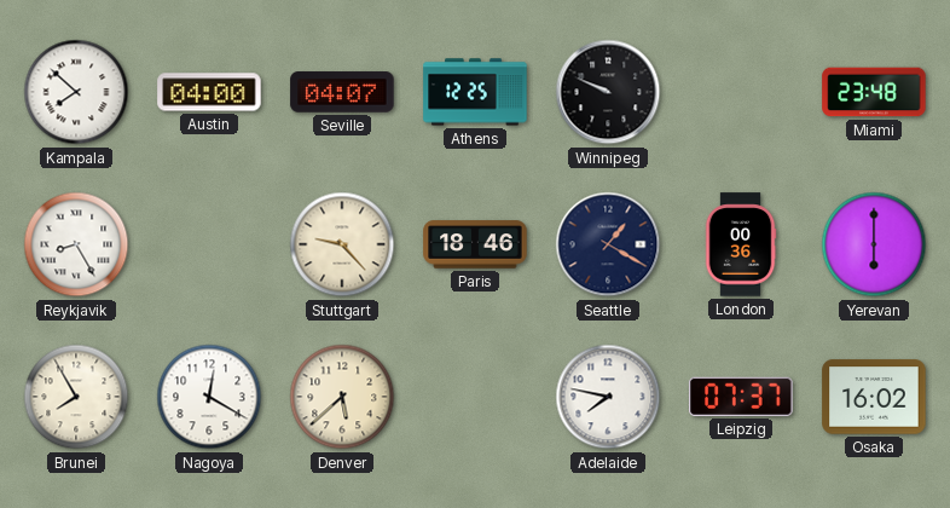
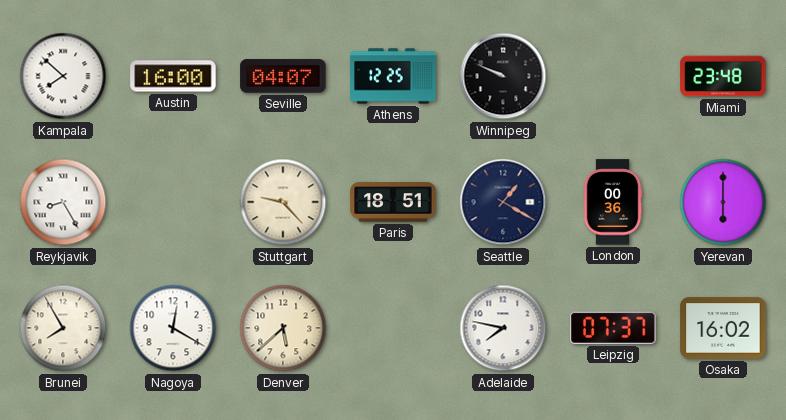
Austin: 04:00 -> 16:00 (173, 76)
Paris: 18:46 -> 18:51 (393, 202)
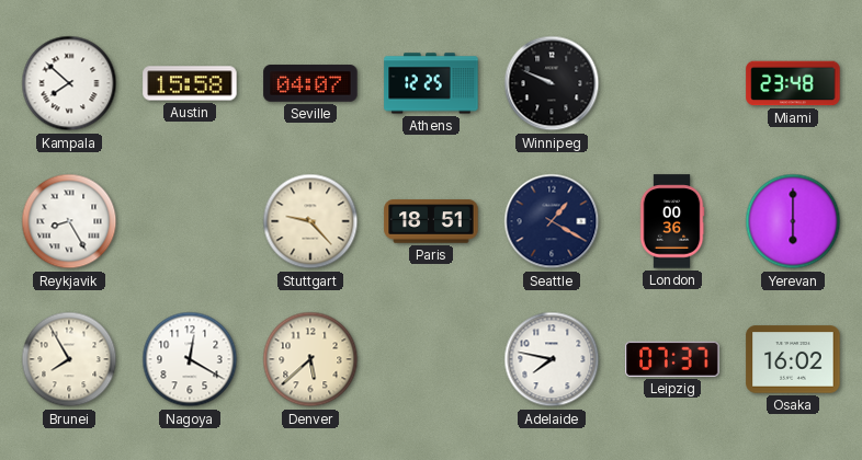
Austin: 16:00 -> 15:58 (190, 83)
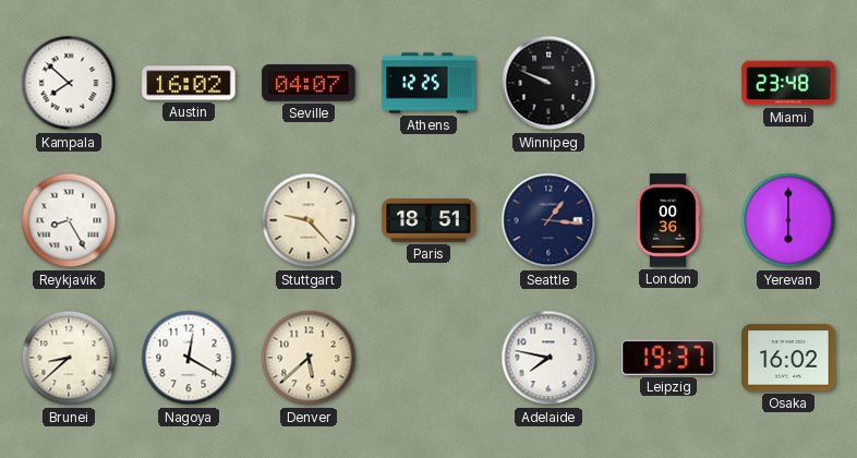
Austin: 15:58 -> 16:02 (189, 83)
Seattle: 1:20 -> 1:16 (548, 220)
Brunei: 7:55 -> 8:38 (69, 358)
Leipzig: 07:37 -> 19:37 (668, 358)
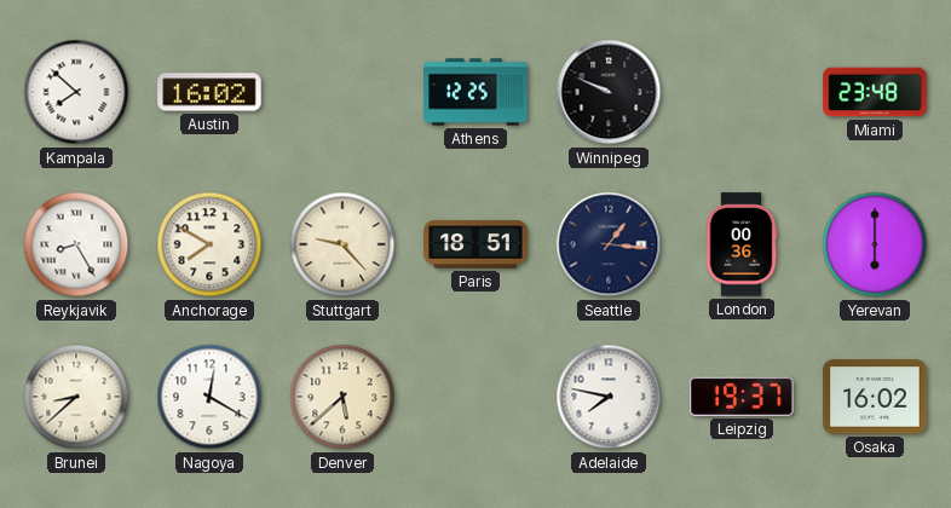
Seville: 04:07 -> none (309, 83)
Anchorage: none -> 7:50 (209, 244)
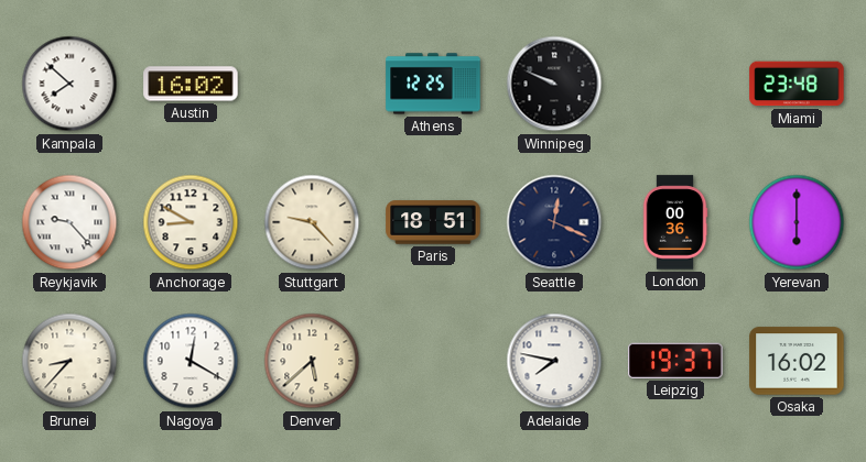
Reykjavik: 8:25 -> 9:23 (69, 222)
Anchorage: 7:50 -> 8:50 (191, 222)
Seattle: 1:16 -> 12:19 (554, 222)
Brunei: 8:38 -> 8:37 (69, 361)
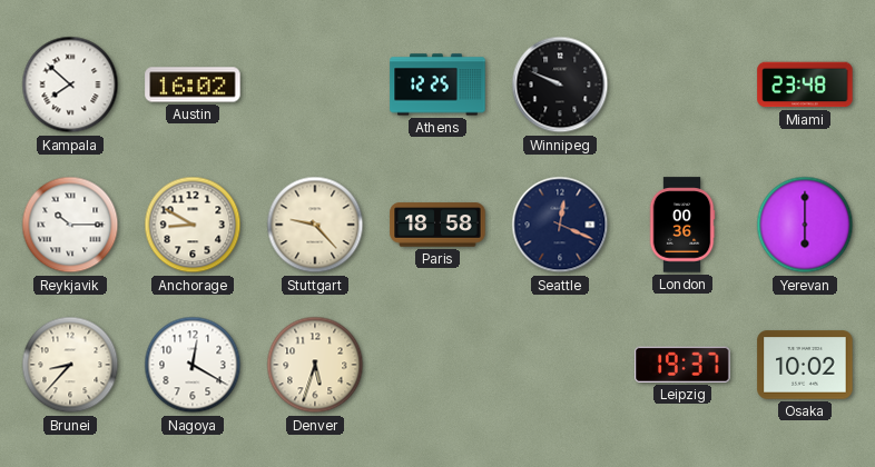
Reykjavik: 9:23 -> 10:15 (70, 225)
Paris: 18:51 -> 18:58 (438, 225)
Denver: 5:38 -> 5:33 (315, 365)
Adelaide: 7:47 -> none (554, 361)
Osaka: 16:02 -> 10:02 (805, 365)
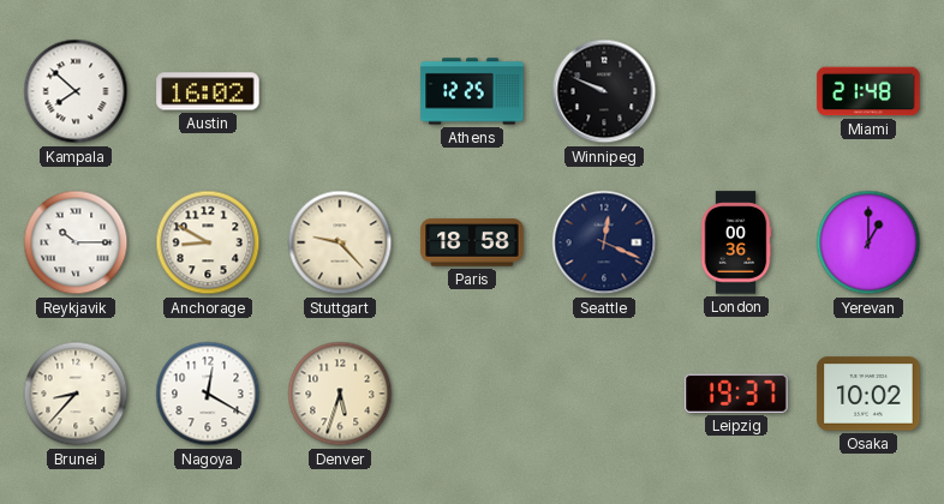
Miami: 23:48 -> 21:48 (868, 91)
Yerevan: 6:00 -> 1:00 (868, 242)
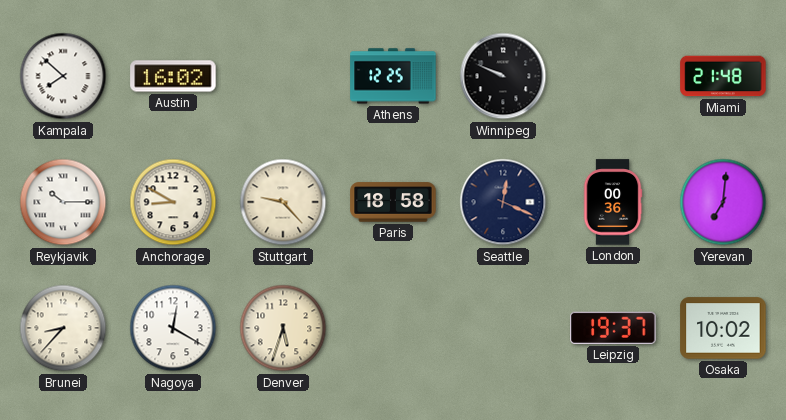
Yerevan: 1:00 -> 7:01 (723, 202)
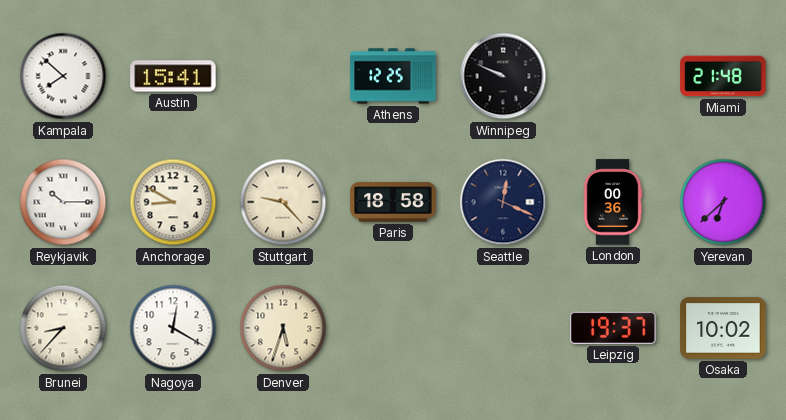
Austin: 16:02 -> 15:41 (173, 76)
Yerevan: 7:01 -> 6:38 (723, 202)
